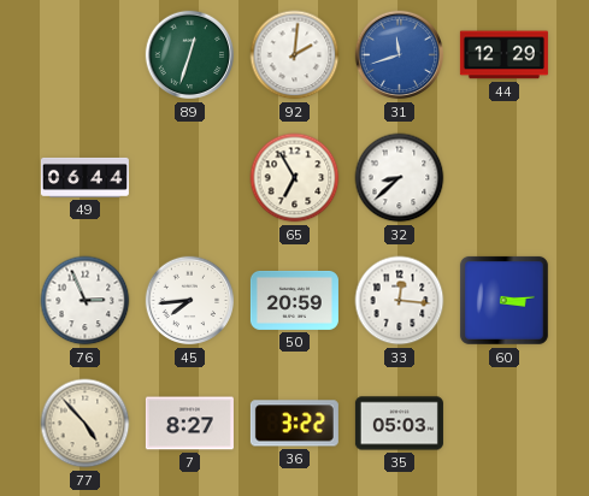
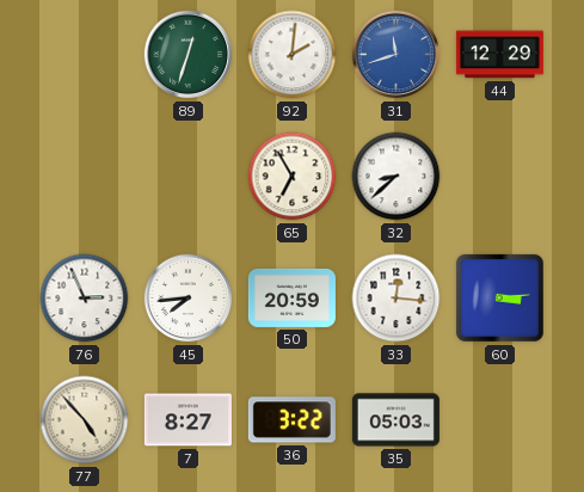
49: 06:44 -> none (84, 177)
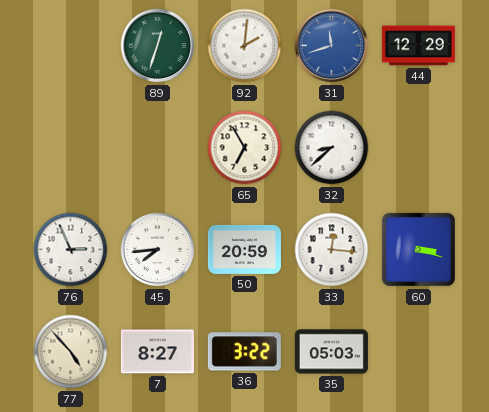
60: 3:14 -> 3:18 (418, 249)
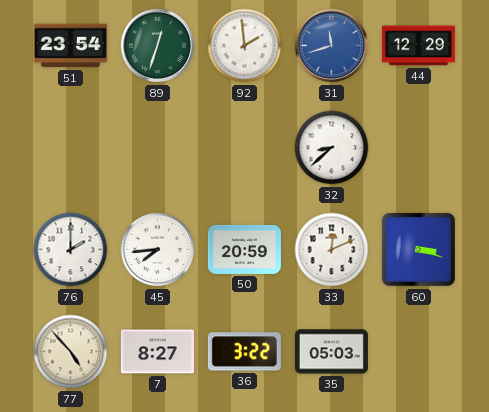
51: none -> 23:54 (70, 46)
92: 2:01 -> 1:59 (245, 46)
65: 6:55 -> none (245, 148)
76: 2:56 -> 2:00 (71, 250)
33: 12:16 -> 12:11 (332, 250)
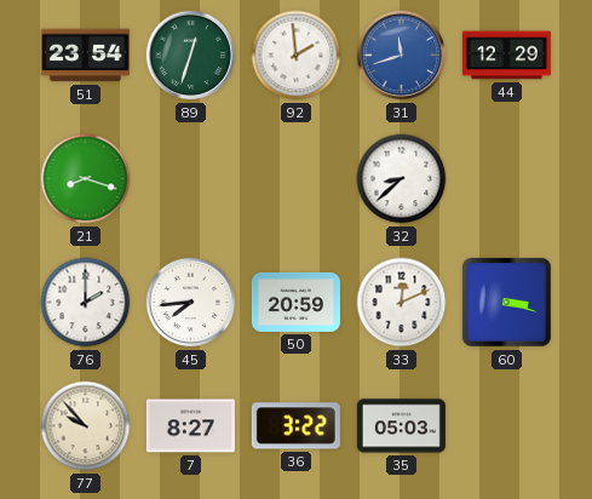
21: none -> 8:18 (86, 179)
77: 4:53 -> 9:53 (86, 426)
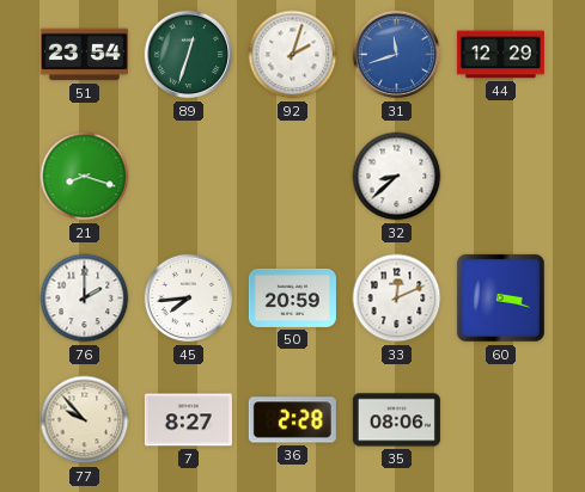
92: 1:59 -> 2:03 (293, 55)
36: 3:22 -> 2:28 (292, 420)
35: 05:03 -> 08:06 (396, 420)
